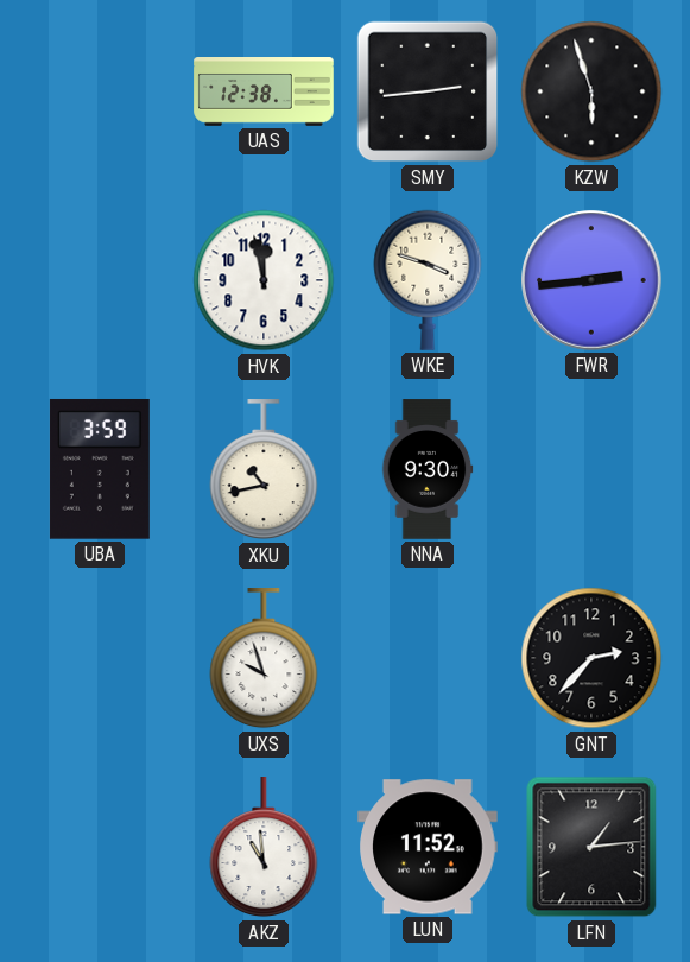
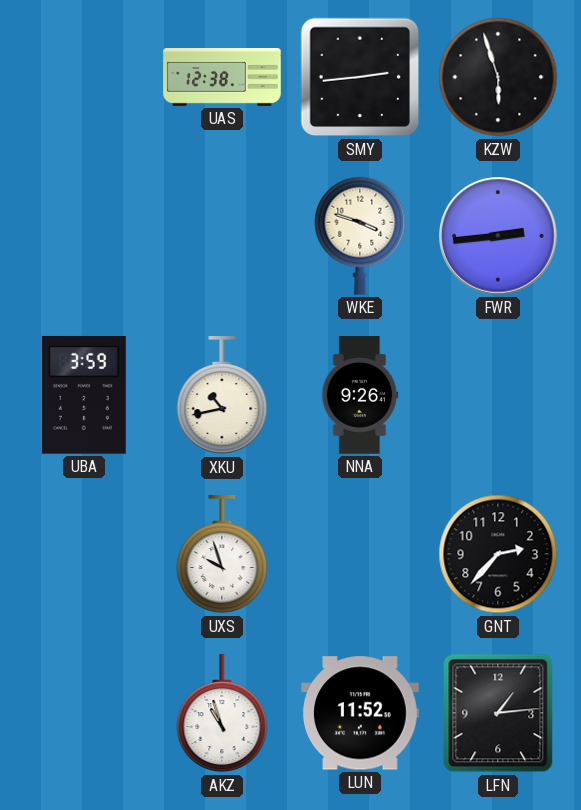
HVK: 11:58 -> none (264, 280)
NNA: 9:30 -> 9:26 (360, 395)
AKZ: 10:59 -> 10:57 (222, 714)
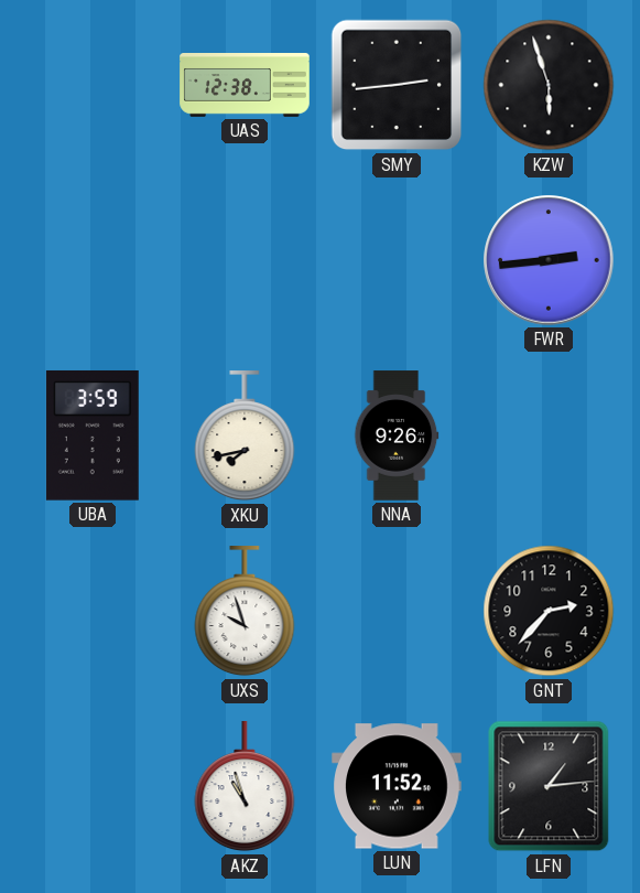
WKE: 3:48 -> none (360, 236)
XKU: 10:43 -> 7:43 (245, 437)
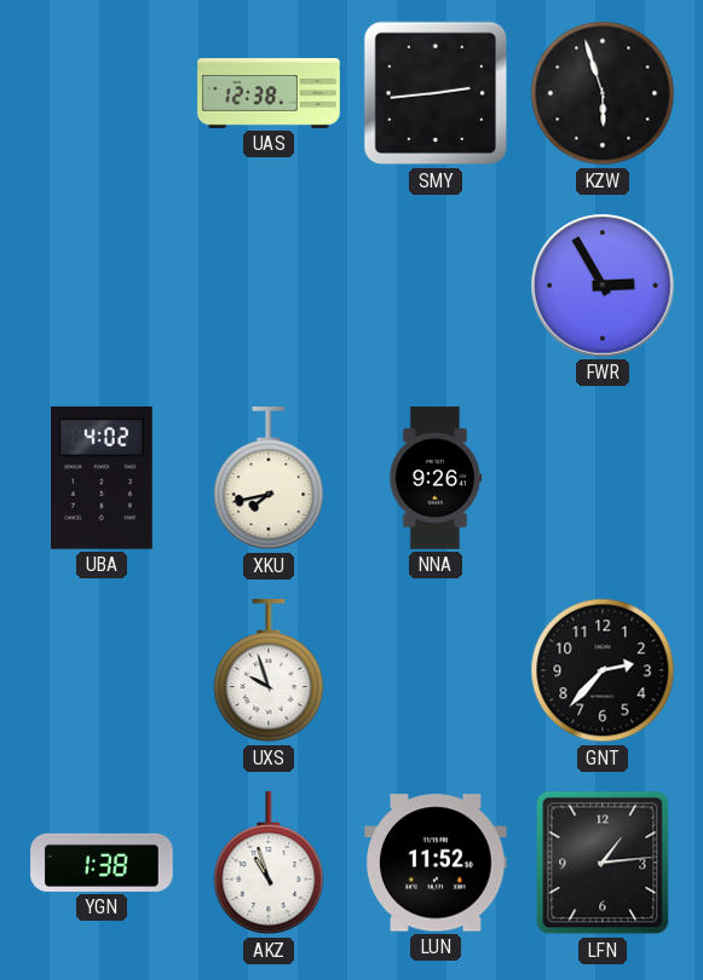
FWR: 2:44 -> 2:55 (603, 286)
UBA: 3:59 -> 4:02 (102, 478)
YGN: none -> 1:38 (102, 863)
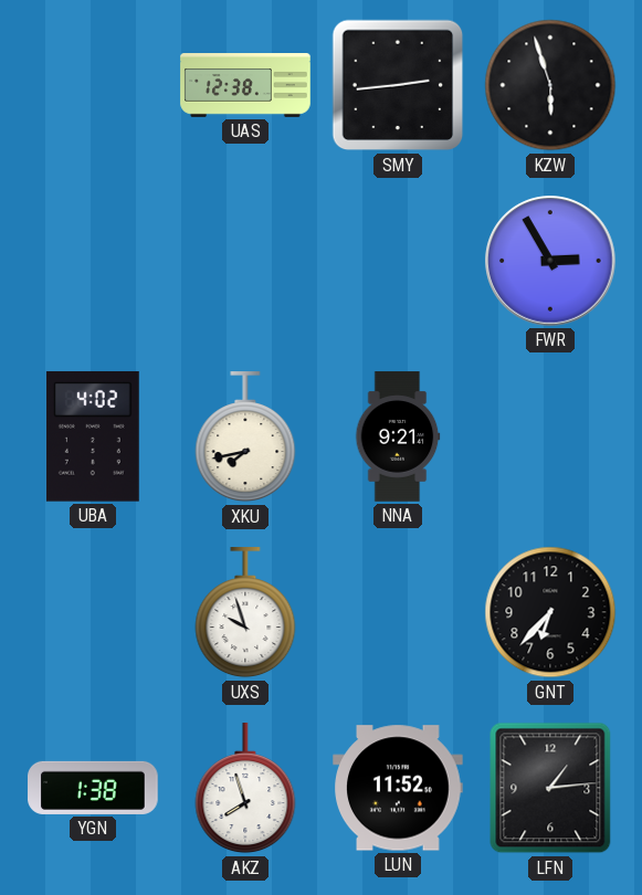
NNA: 9:26 -> 9:21 (398, 436)
GNT: 2:37 -> 6:37 (550, 612)
AKZ: 10:57 -> 7:57 (245, 789)
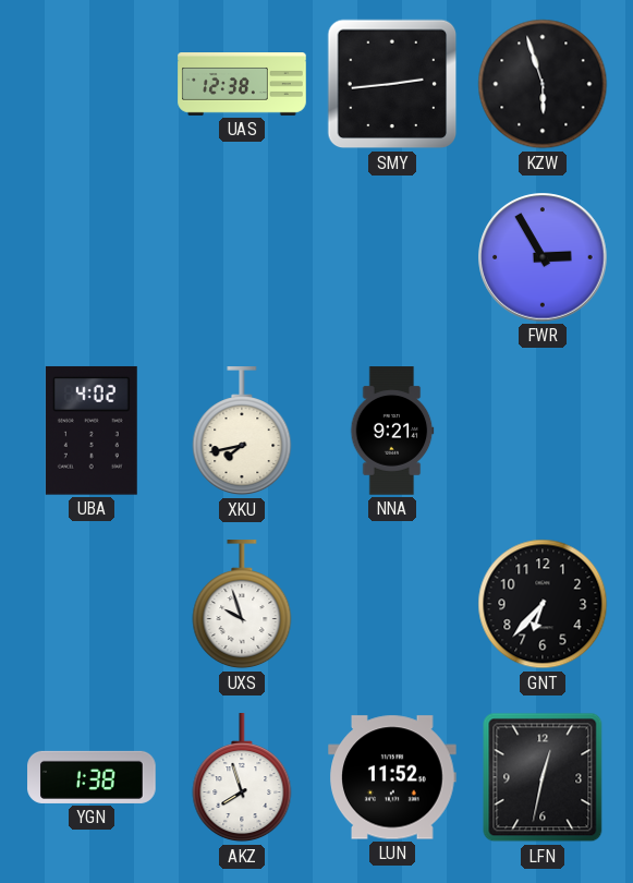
LFN: 1:14 -> 12:32 (543, 777)
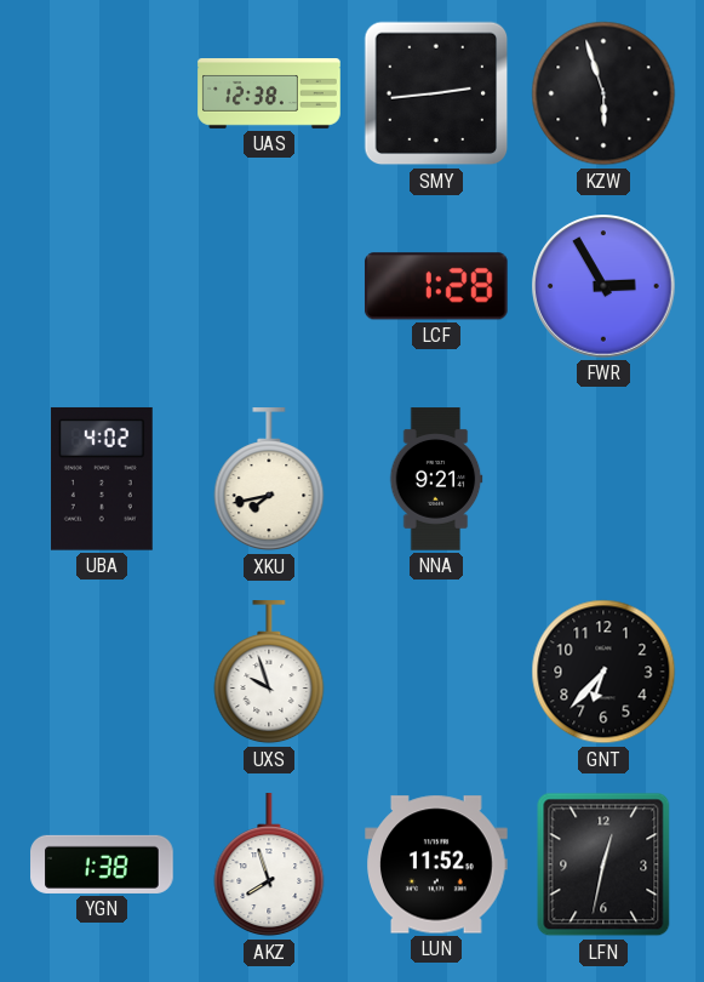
LCF: none -> 1:28 (436, 286)
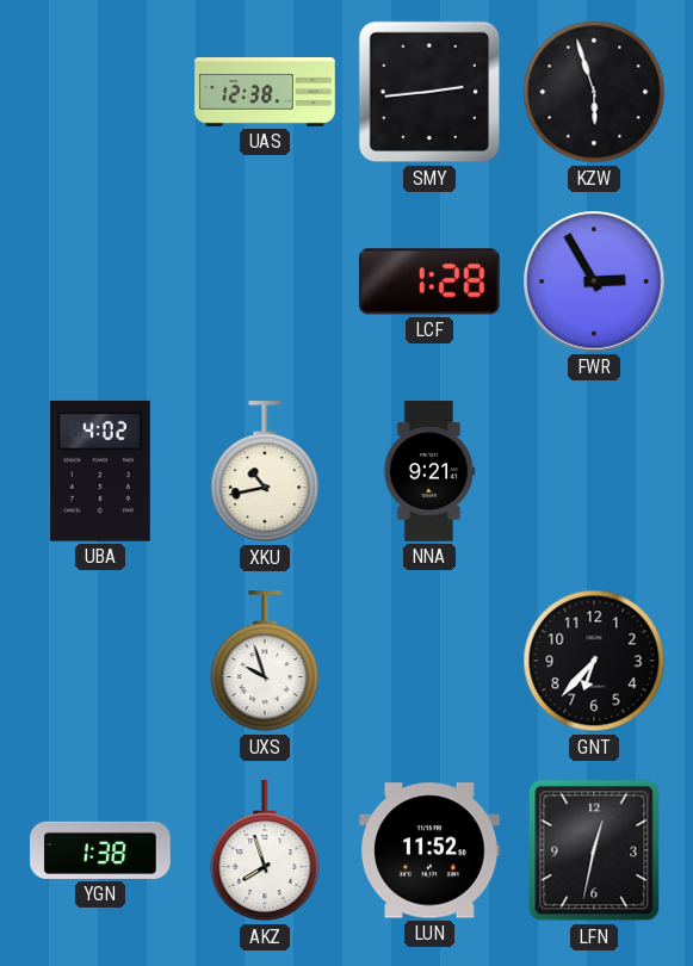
XKU: 7:43 -> 10:43 (265, 472)
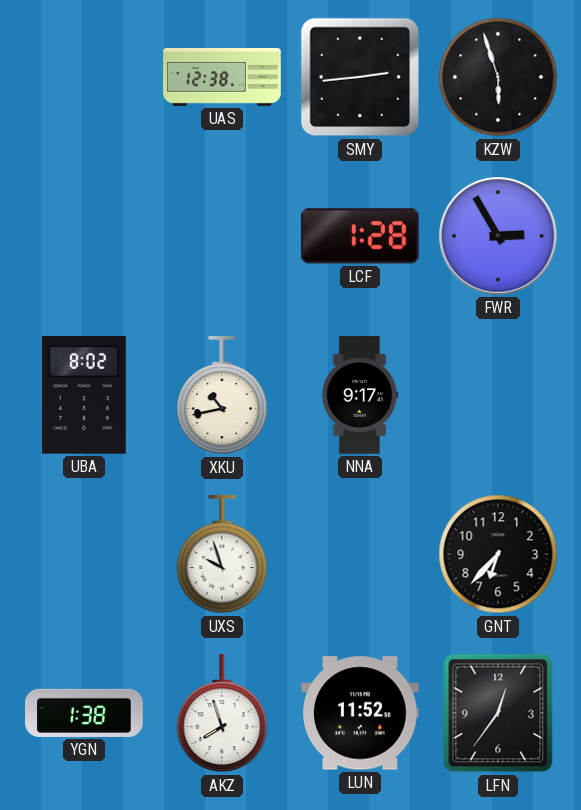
UBA: 4:02 -> 8:02 (84, 395)
NNA: 9:21 -> 9:17 (360, 395)
LFN: 12:32 -> 12:36 (498, 713)
